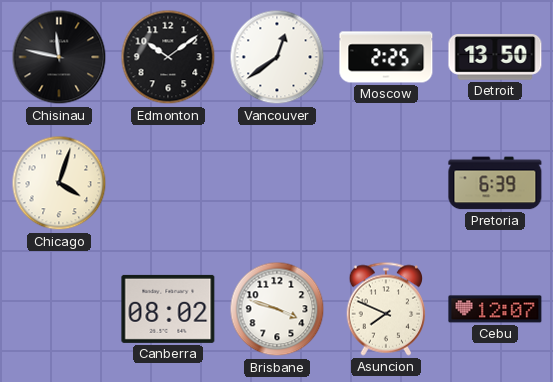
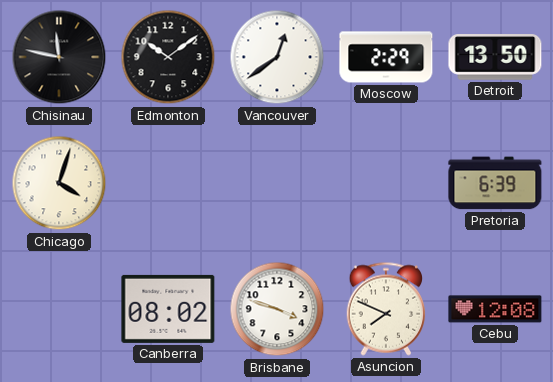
Moscow: 2:25 -> 2:29 (386, 57)
Cebu: 12:07 -> 12:08 (495, 309)
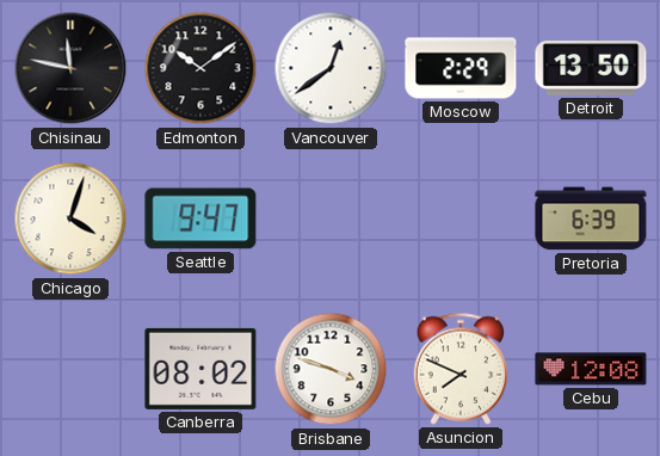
Seattle: none -> 9:47 (201, 218)
